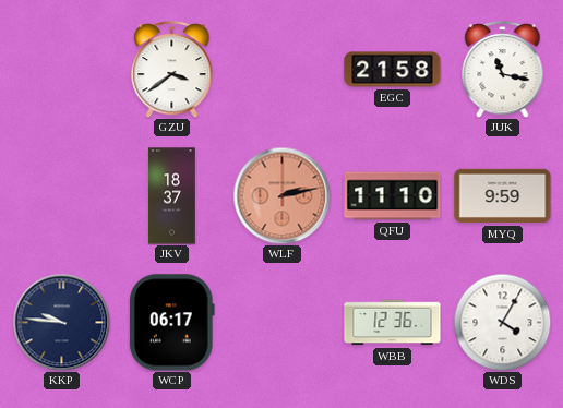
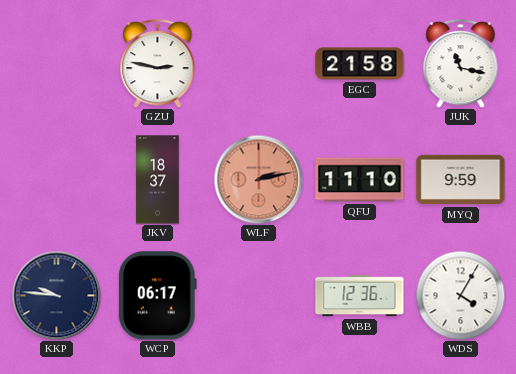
GZU: 3:39 -> 2:47 (158, 64)
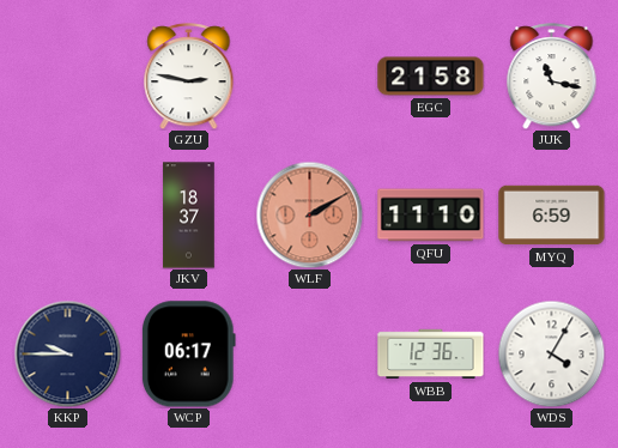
WLF: 2:13 -> 2:10 (309, 214)
MYQ: 9:59 -> 6:59 (552, 216)
KKP: 9:46 -> 9:45 (67, 353)
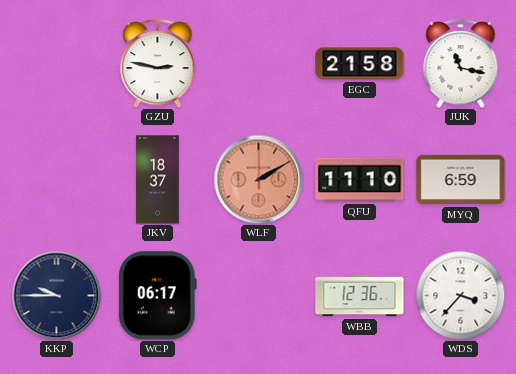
WDS: 4:05 -> 3:37 (460, 295)
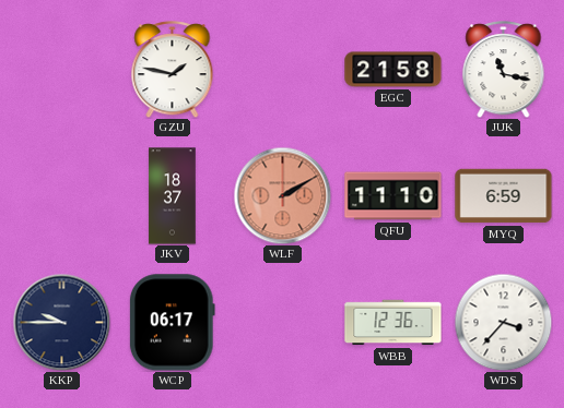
GZU: 2:47 -> 1:47 (173, 70)
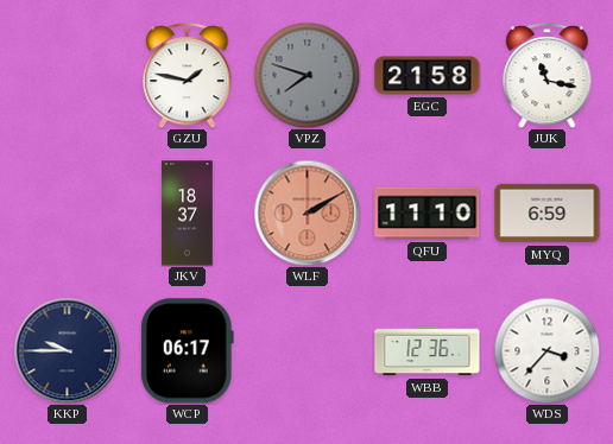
VPZ: none -> 7:48 (306, 75)
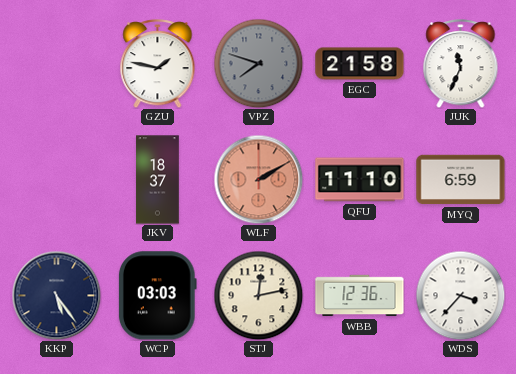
JUK: 11:17 -> 11:34 (461, 64)
KKP: 9:45 -> 5:24 (56, 295)
WCP: 06:17 -> 03:03 (157, 296)
STJ: none -> 12:13 (258, 295)
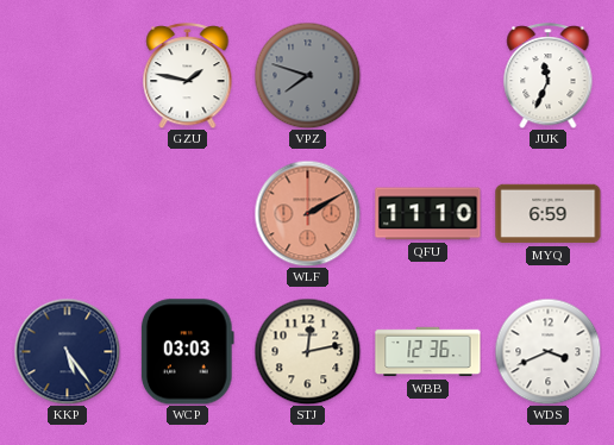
EGC: 21:58 -> none (360, 64)
JKV: 18:37 -> none (158, 180)
WDS: 3:37 -> 3:41 (547, 351)
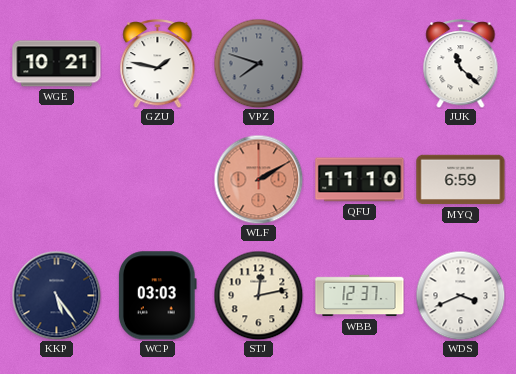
WGE: none -> 10:21 (57, 64)
JUK: 11:34 -> 11:22 (461, 64)
WBB: 12:36 -> 12:37 (360, 296)
